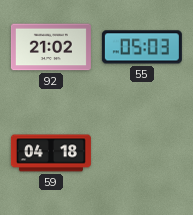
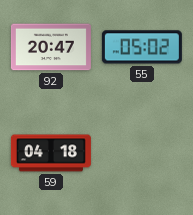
92: 21:02 -> 20:47 (51, 47)
55: 05:03 -> 05:02 (142, 47)
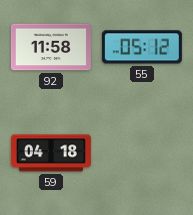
92: 20:47 -> 11:58 (51, 47)
55: 05:02 -> 05:12 (142, 47)
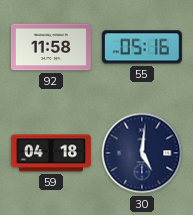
55: 05:12 -> 05:16 (142, 47)
30: none -> 5:01 (142, 153)
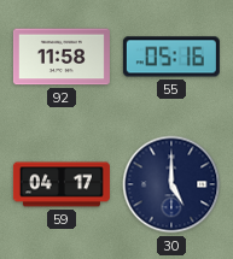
59: 04:18 -> 04:17 (62, 184)
30: 5:01 -> 5:00 (171, 184)
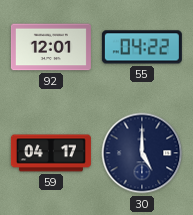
92: 11:58 -> 12:01 (51, 47)
55: 05:16 -> 04:22 (142, 47)
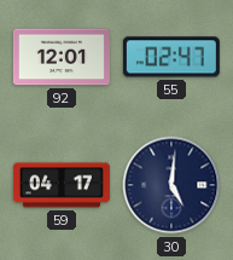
55: 04:22 -> 02:47 (171, 57)
30: 5:00 -> 5:01 (171, 185)
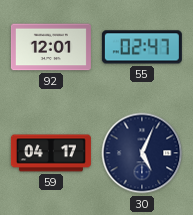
30: 5:01 -> 5:04 (142, 153)
